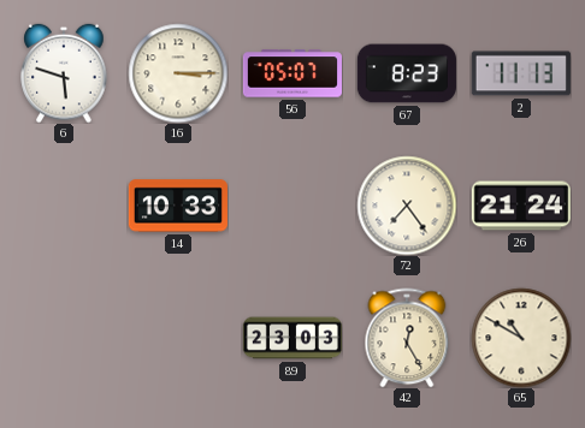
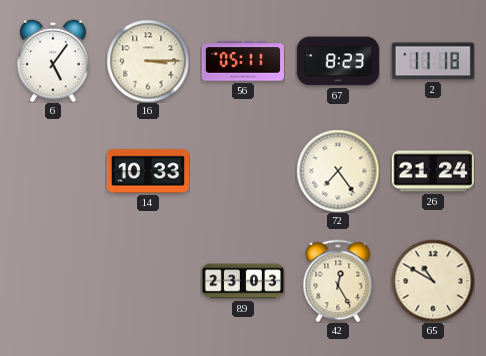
6: 5:48 -> 5:06 (53, 61)
56: 05:07 -> 05:11 (243, 61)
2: 11:13 -> 11:18 (433, 61)
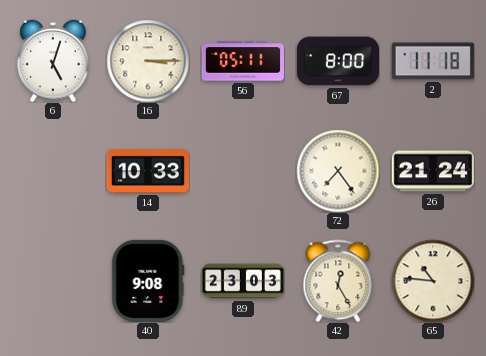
6: 5:06 -> 5:03 (53, 61)
67: 8:23 -> 8:00 (338, 61)
40: none -> 9:08 (148, 281)
65: 10:50 -> 10:46 (433, 281)
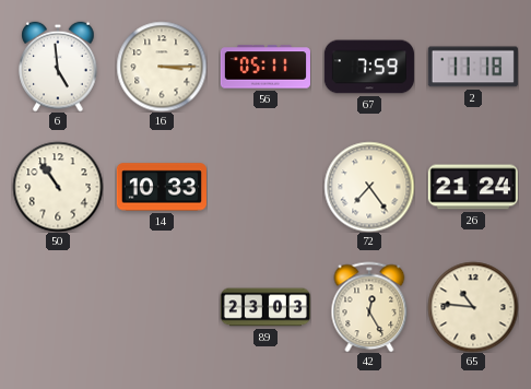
6: 5:03 -> 4:59 (58, 67)
67: 8:00 -> 7:59 (369, 67)
50: none -> 10:54 (58, 187)
40: 9:08 -> none (148, 281)
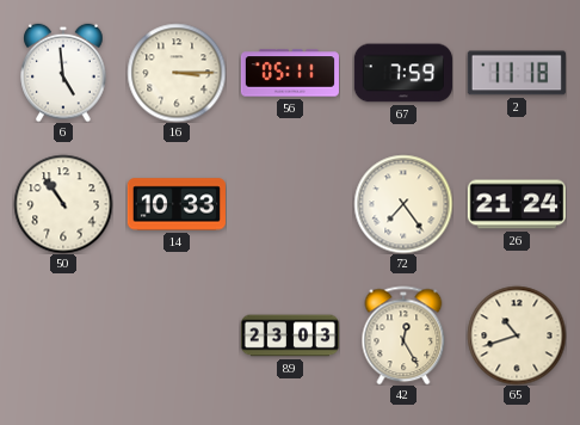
65: 10:46 -> 10:42 (517, 335)
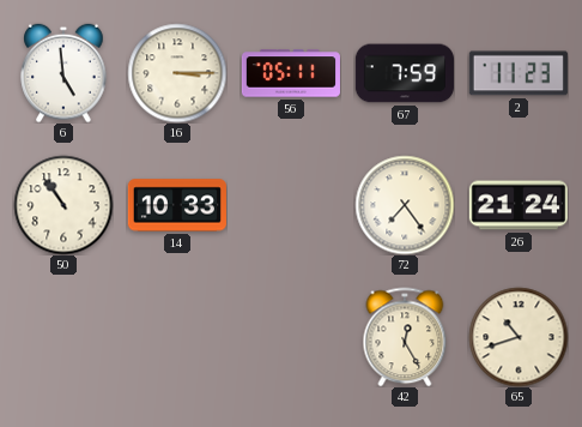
2: 11:18 -> 11:23 (519, 73)
89: 23:03 -> none (290, 335)
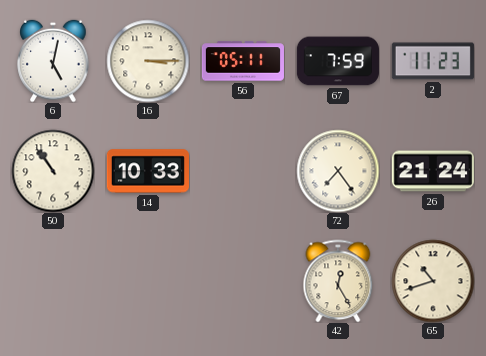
6: 4:59 -> 5:02 (53, 61)
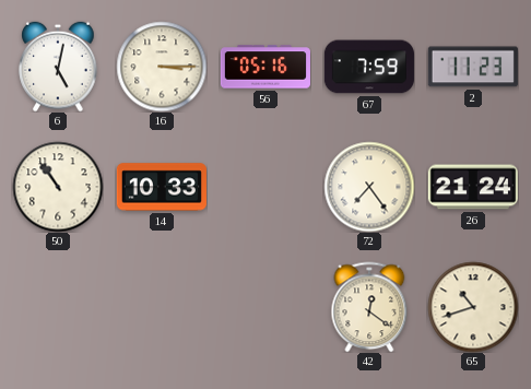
56: 05:11 -> 05:16 (265, 67)
42: 12:25 -> 12:21 (369, 307)
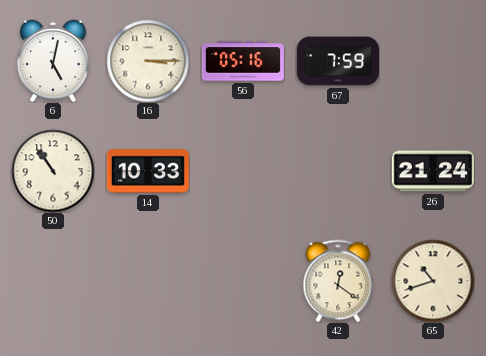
2: 11:23 -> none (473, 67)
72: 7:24 -> none (369, 187)
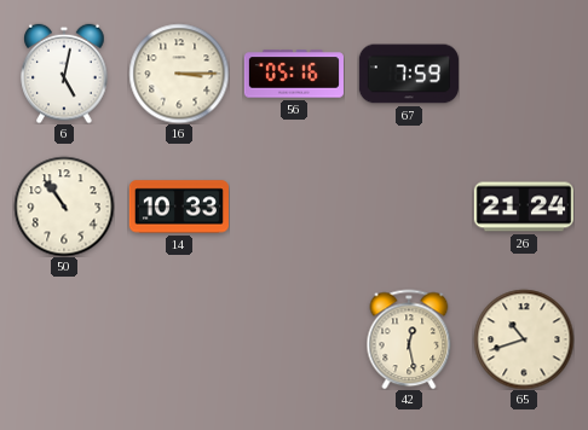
42: 12:21 -> 12:28 (409, 339)
